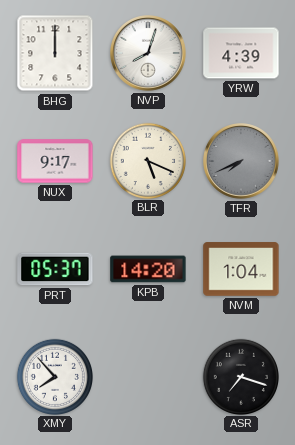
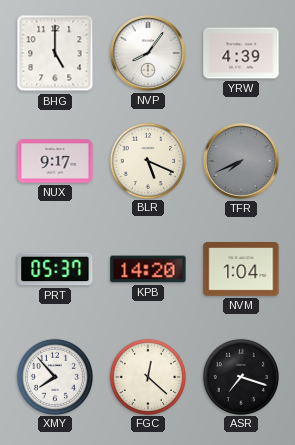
BHG: 12:00 -> 5:00 (55, 53)
NVP: 8:03 -> 8:06 (149, 54)
FGC: none -> 12:22 (147, 376)
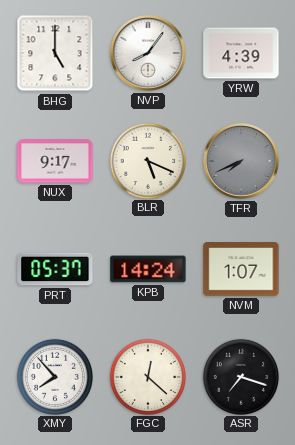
KPB: 14:20 -> 14:24 (148, 269)
NVM: 1:04 -> 1:07 (241, 269)
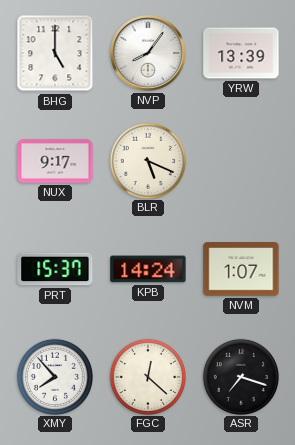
YRW: 4:39 -> 13:39 (241, 53)
TFR: 7:41 -> none (242, 162)
PRT: 05:37 -> 15:37 (55, 269)
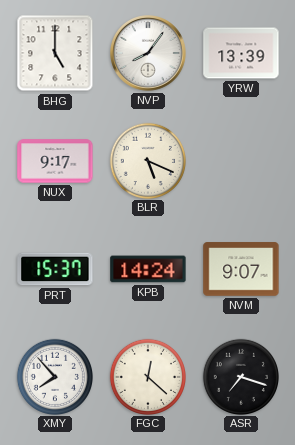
NVM: 1:07 -> 9:07 (241, 269)
